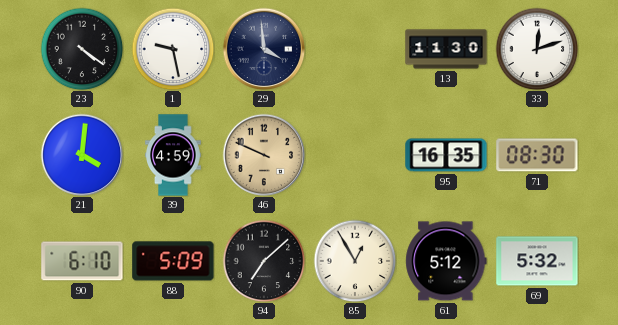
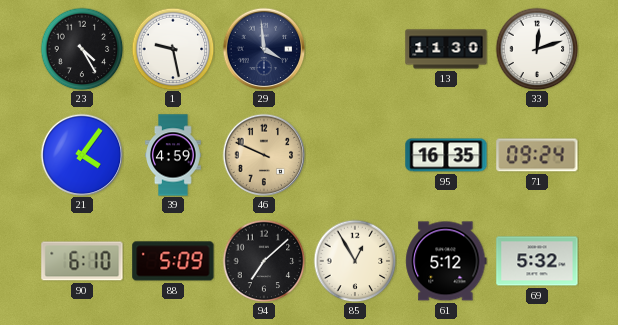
23: 4:21 -> 4:25 (82, 49)
21: 4:01 -> 4:06 (82, 155)
71: 08:30 -> 09:24 (537, 155)
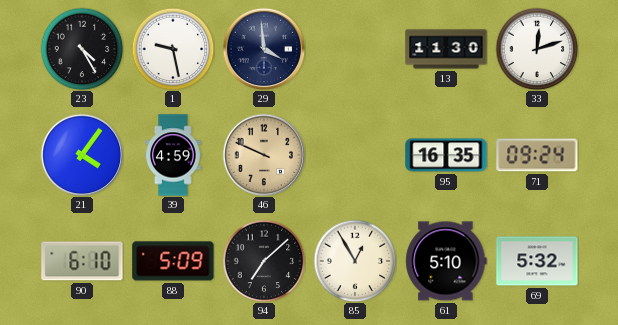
61: 5:12 -> 5:10 (446, 261)
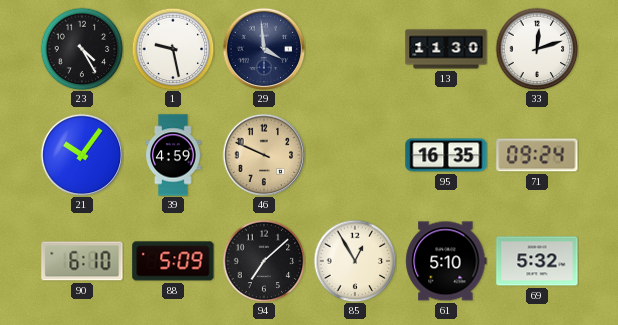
21: 4:06 -> 10:06 (82, 155)
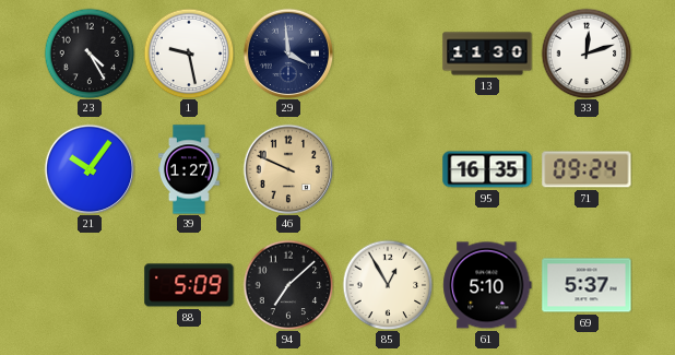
39: 4:59 -> 1:27 (190, 169)
90: 6:10 -> none (82, 261)
69: 5:32 -> 5:37 (587, 285)
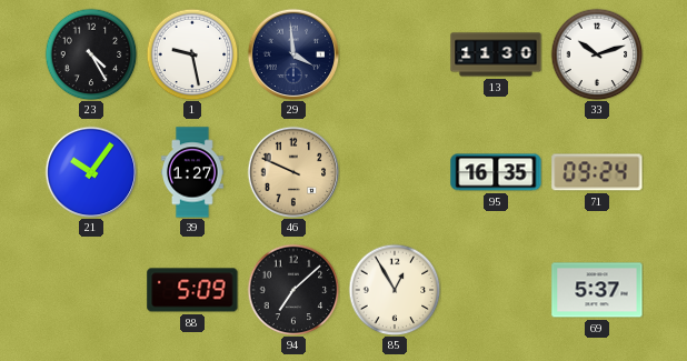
33: 12:12 -> 10:12 (597, 54)
61: 5:10 -> none (487, 285)
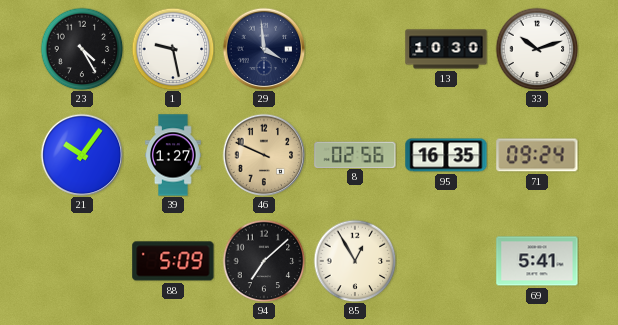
13: 11:30 -> 10:30 (446, 49)
8: none -> 02:56 (355, 154)
69: 5:37 -> 5:41 (537, 261)
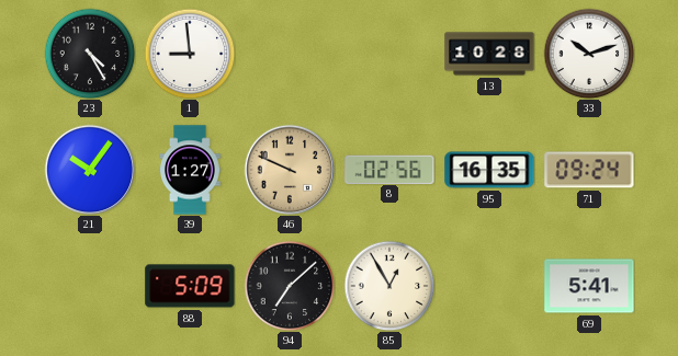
1: 9:28 -> 8:59 (190, 54)
29: 3:59 -> none (264, 49)
13: 10:30 -> 10:28 (489, 54)
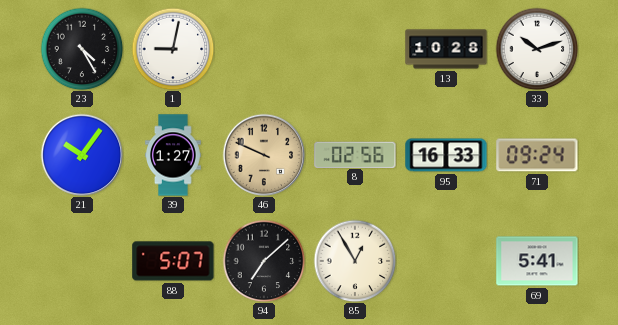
1: 8:59 -> 9:02 (173, 49)
95: 16:35 -> 16:33 (446, 155)
88: 5:09 -> 5:07 (173, 261)
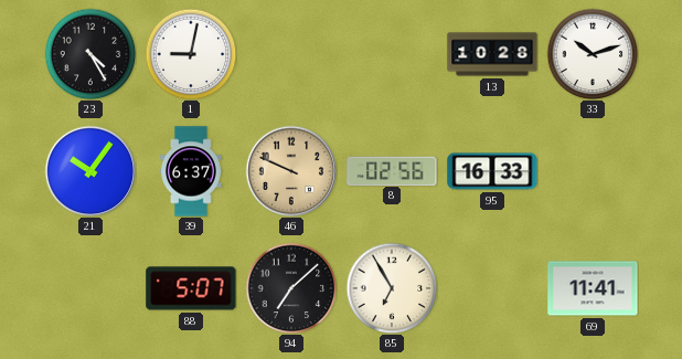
39: 1:27 -> 6:37 (192, 171)
71: 09:24 -> none (537, 155)
85: 12:55 -> 6:55 (392, 288)
69: 5:41 -> 11:41 (593, 288)
